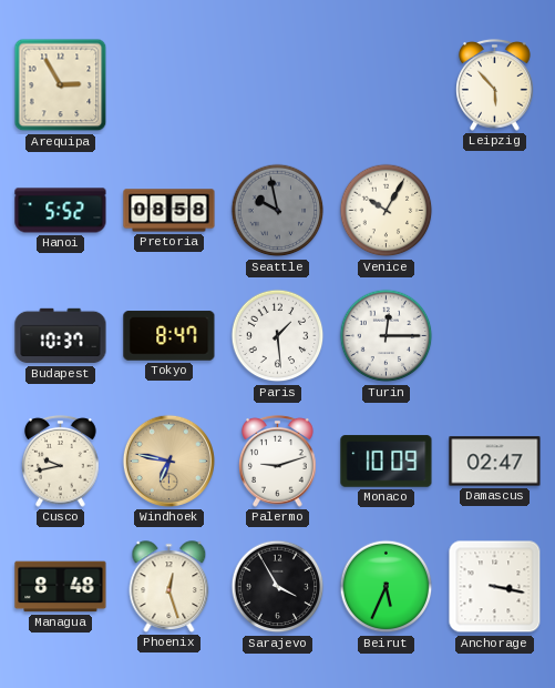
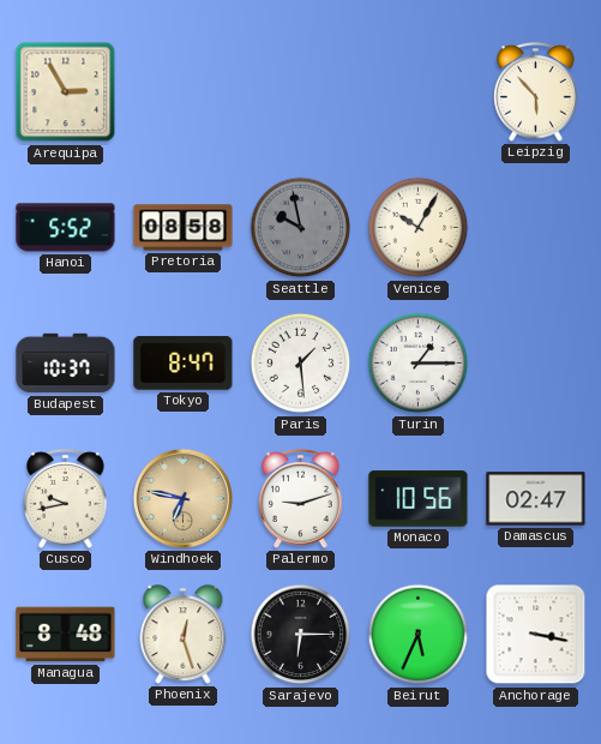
Turin: 12:15 -> 1:15 (419, 364)
Monaco: 10:09 -> 10:56 (419, 499)
Sarajevo: 3:55 -> 6:15 (301, 635)
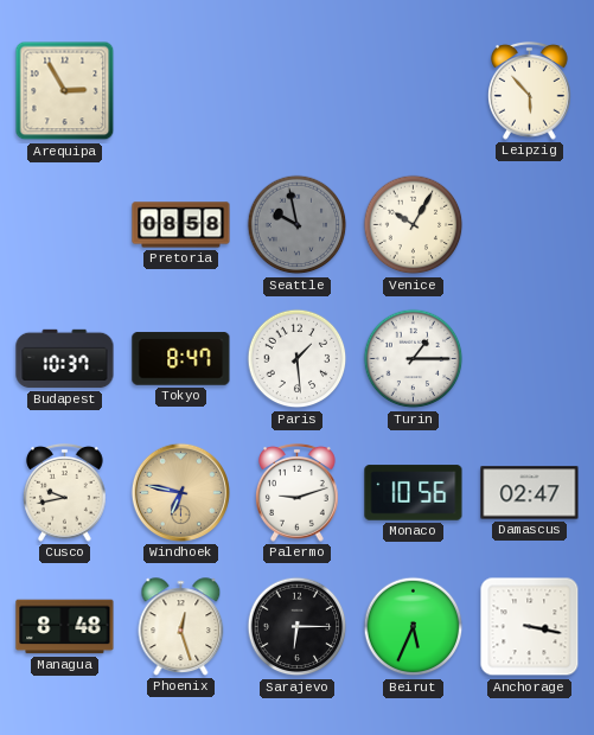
Hanoi: 5:52 -> none (66, 228)
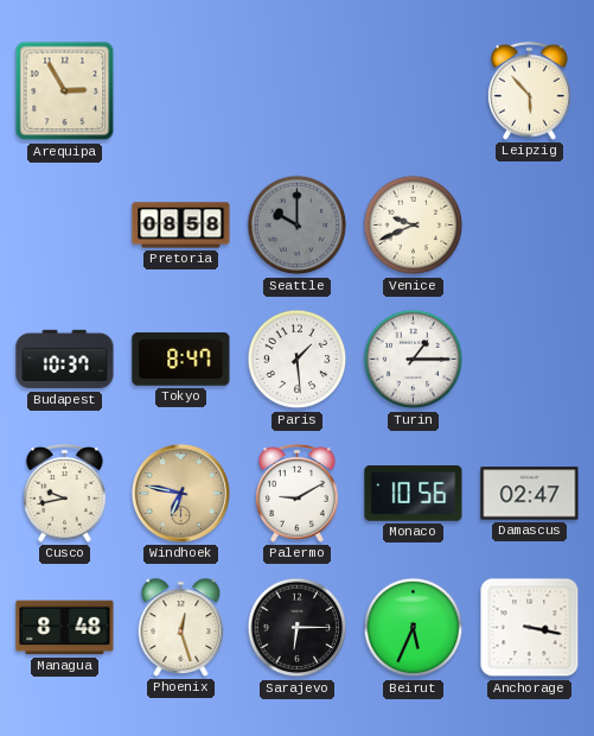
Seattle: 9:58 -> 10:00 (298, 226)
Venice: 10:05 -> 9:41 (414, 226)
Palermo: 9:12 -> 9:10 (298, 493)
